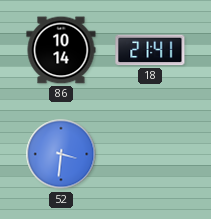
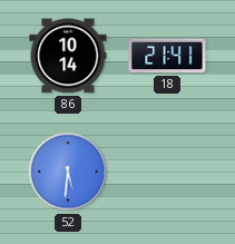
52: 3:31 -> 5:31 (68, 172)
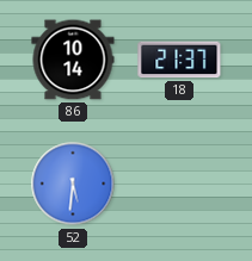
18: 21:41 -> 21:37 (179, 60)
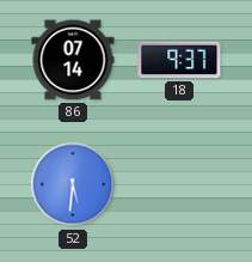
86: 10:14 -> 07:14 (73, 60)
18: 21:37 -> 9:37 (179, 60)
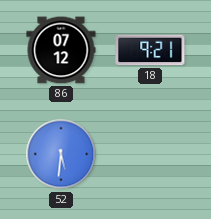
86: 07:14 -> 07:12 (61, 50)
18: 9:37 -> 9:21 (150, 50)
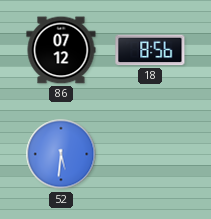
18: 9:21 -> 8:56 (150, 50)
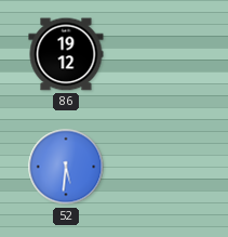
86: 07:12 -> 19:12 (66, 54)
18: 8:56 -> none (150, 50)
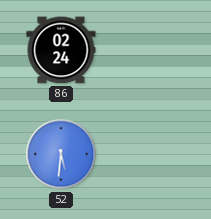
86: 19:12 -> 02:24 (61, 50)
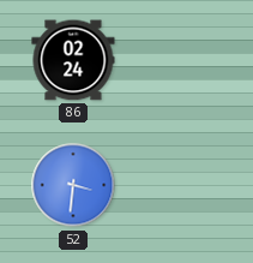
52: 5:31 -> 3:31 (73, 185)
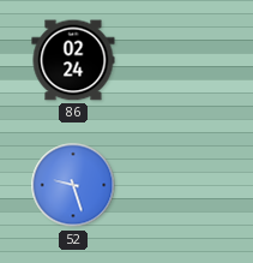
52: 3:31 -> 9:27 (73, 185)
